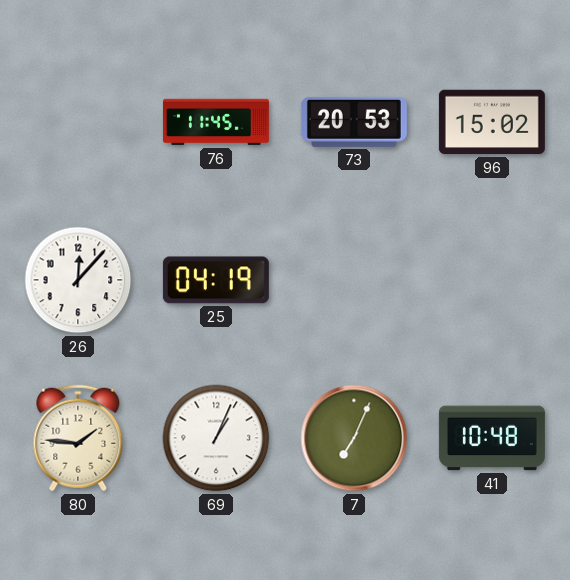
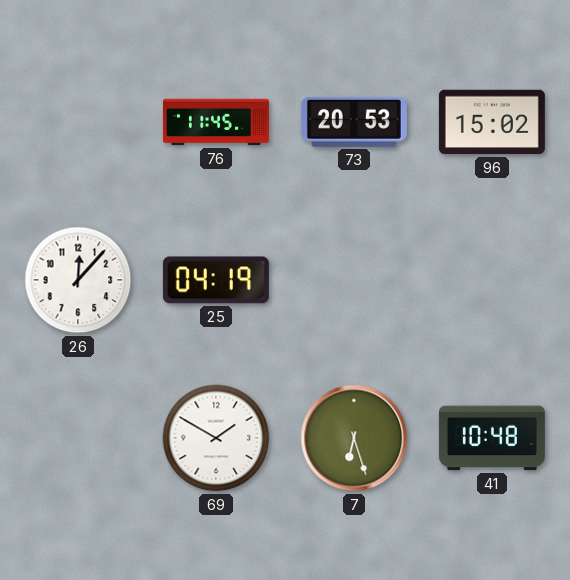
80: 1:46 -> none (78, 438)
69: 1:04 -> 1:50 (216, 438)
7: 7:04 -> 6:27 (354, 438)
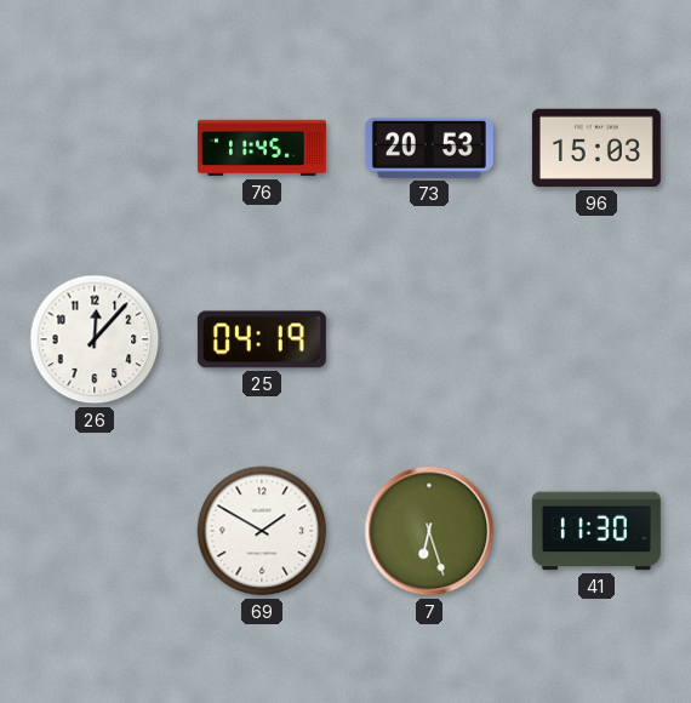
96: 15:02 -> 15:03 (596, 148)
41: 10:48 -> 11:30 (596, 531)
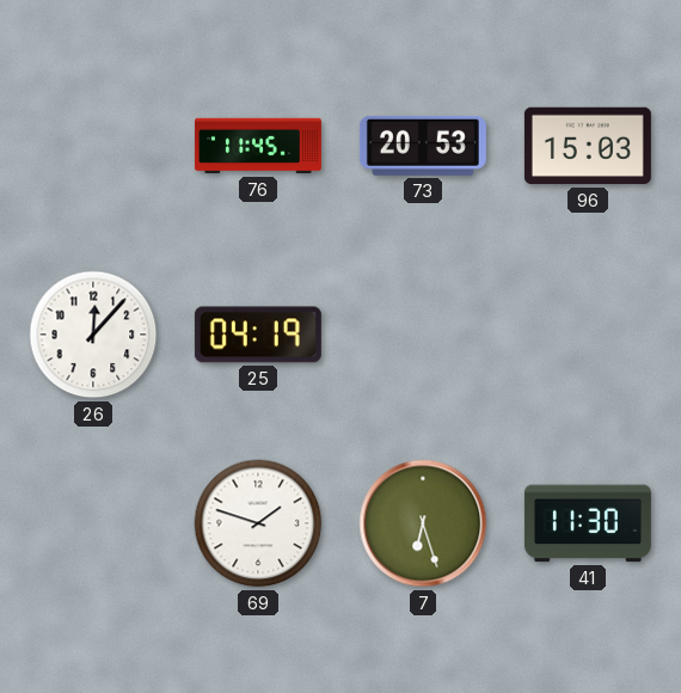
69: 1:50 -> 1:48 (258, 523)
